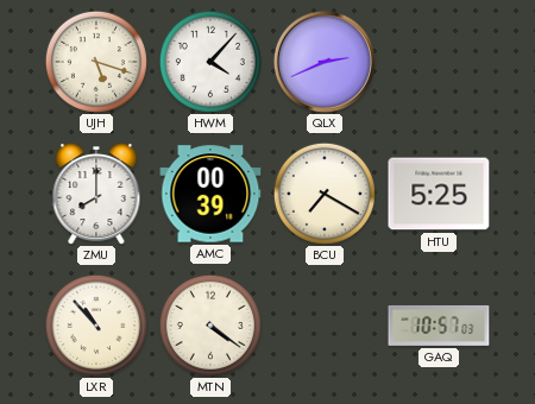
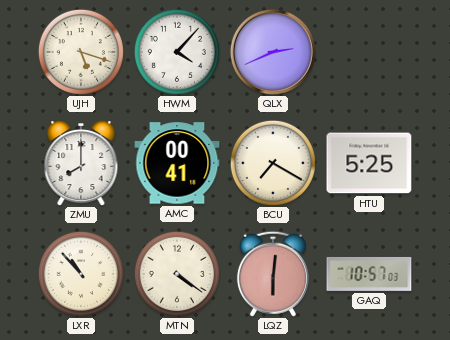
AMC: 00:39 -> 00:41 (177, 163)
LQZ: none -> 6:01 (273, 274)
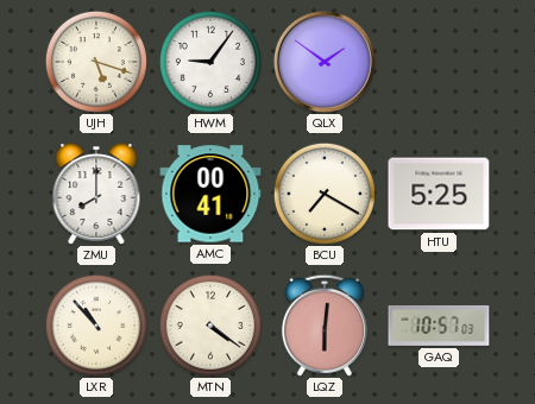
HWM: 4:07 -> 9:06 (210, 62)
QLX: 2:41 -> 1:51 (325, 62)
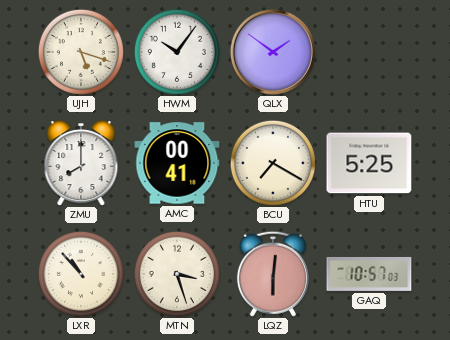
HWM: 9:06 -> 10:06 (177, 52)
MTN: 4:21 -> 3:27 (177, 274)
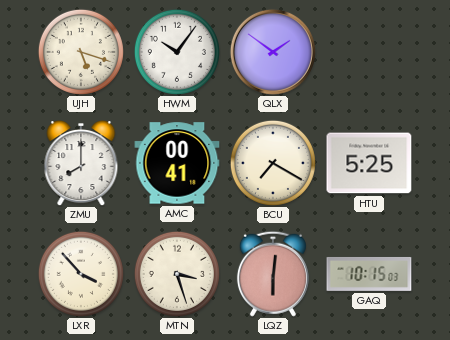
LXR: 10:53 -> 3:53 (81, 274)
GAQ: 10:57 -> 10:15 (369, 274)
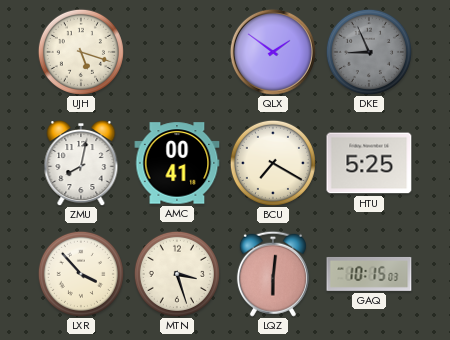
HWM: 10:06 -> none (177, 52)
DKE: none -> 8:56 (369, 52)
ZMU: 8:00 -> 8:02 (81, 164)
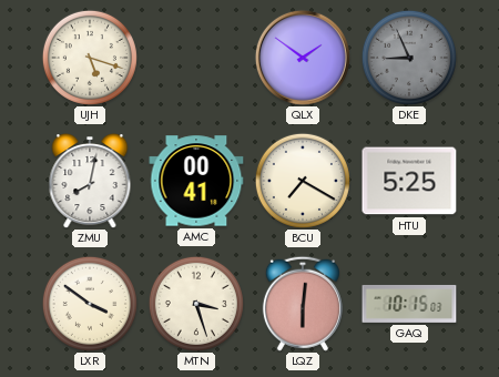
LXR: 3:53 -> 3:51 (90, 304)
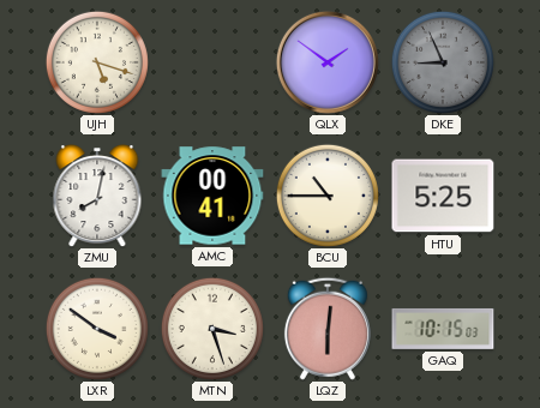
BCU: 7:20 -> 10:45 (328, 196)
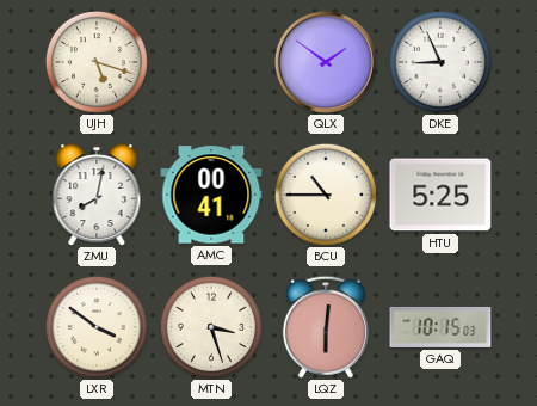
DKE dial: grey -> white (440, 62)
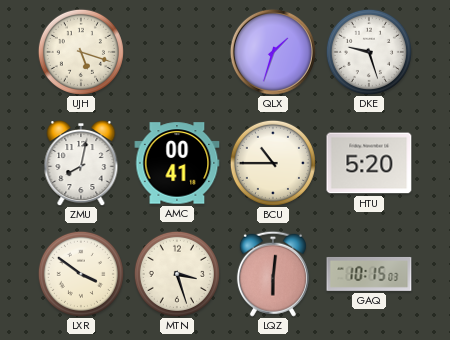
QLX: 1:51 -> 1:33 (273, 52)
DKE: 8:56 -> 9:27 (369, 52)
HTU: 5:25 -> 5:20 (369, 163)
